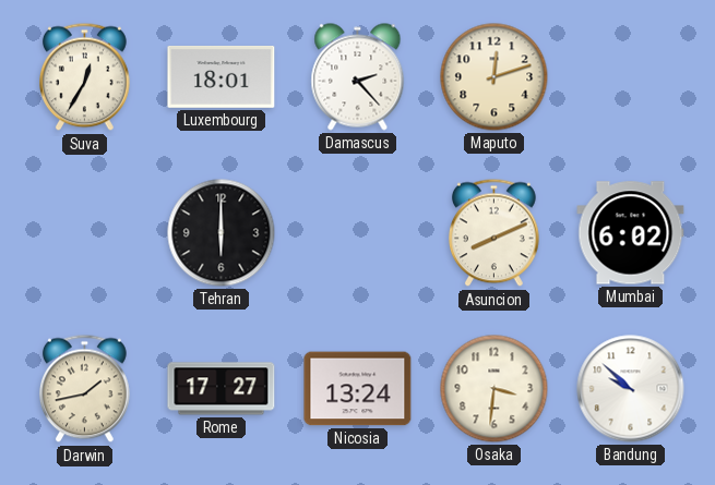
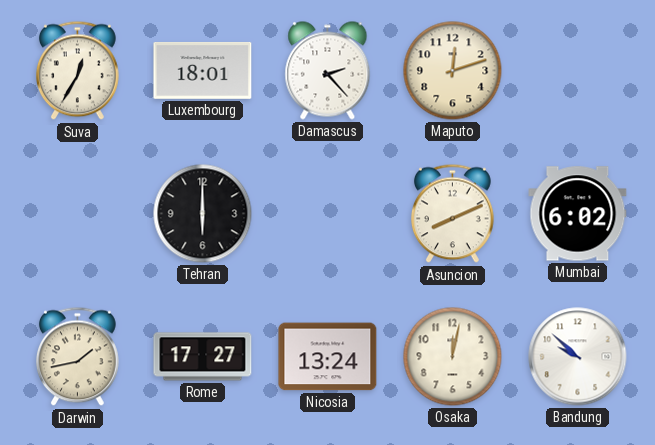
Osaka: 3:31 -> 12:02 (453, 357)
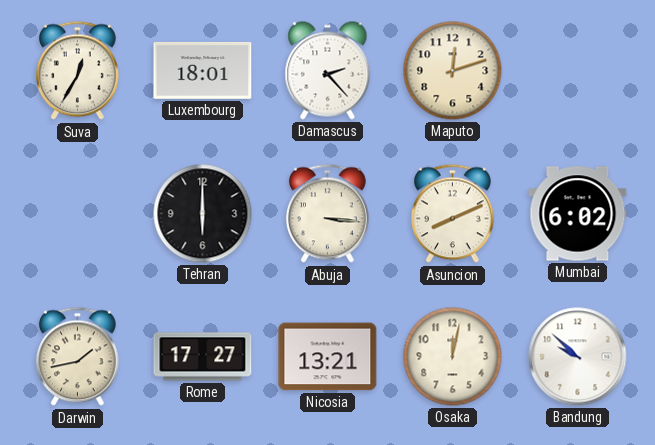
Abuja: none -> 3:16 (328, 214)
Nicosia: 13:24 -> 13:21 (328, 357)
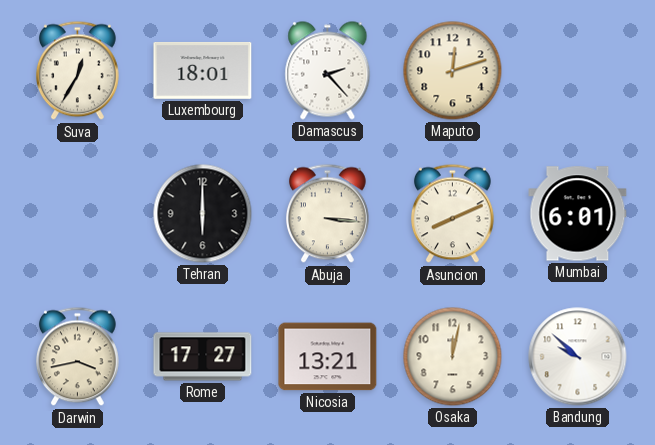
Mumbai: 6:02 -> 6:01 (578, 214)
Darwin: 1:43 -> 3:43 (78, 357)
